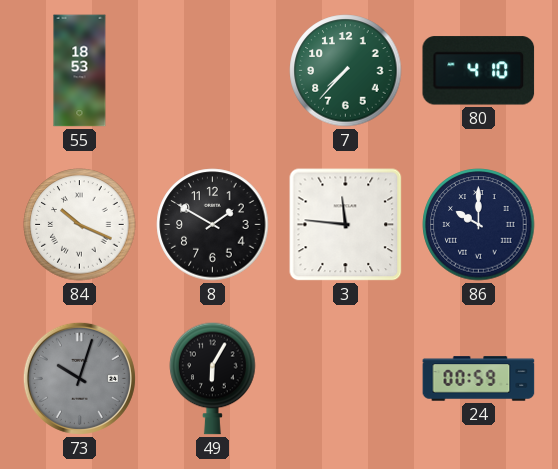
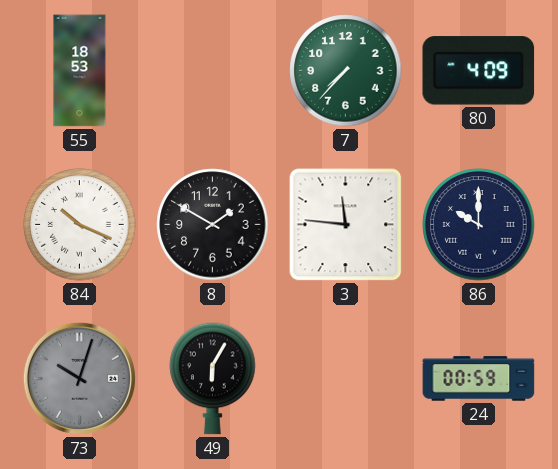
80: 4:10 -> 4:09 (479, 71)
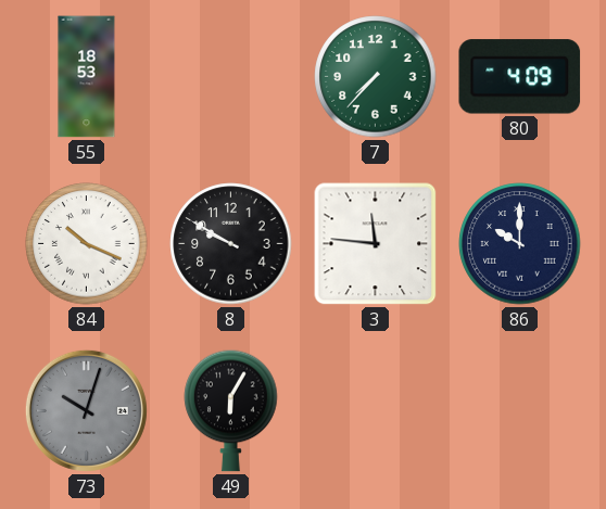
8: 1:50 -> 9:50 (231, 244)
24: 00:59 -> none (479, 379)
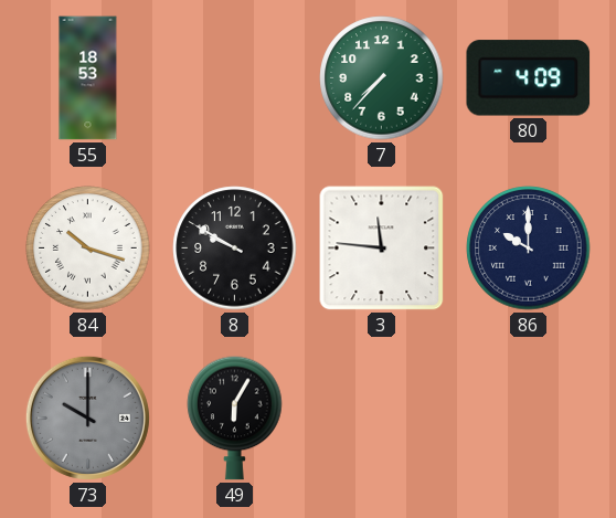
84: 10:19 -> 10:18 (88, 249)
73: 10:03 -> 10:00 (87, 417)
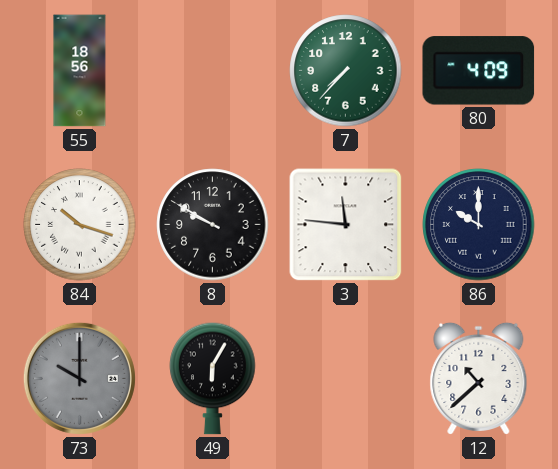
55: 18:53 -> 18:56 (80, 71)
12: none -> 10:38 (479, 378)
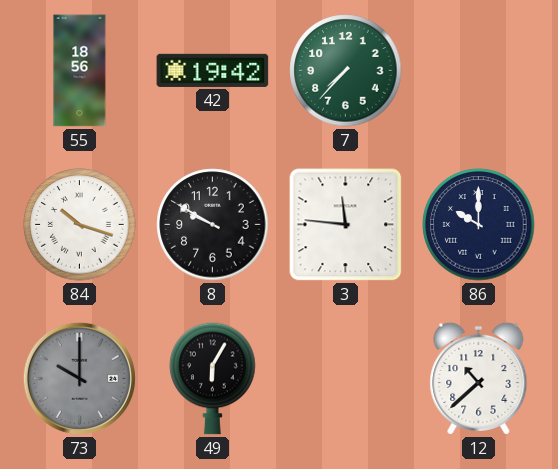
42: none -> 19:42 (213, 70)
80: 4:09 -> none (479, 71)
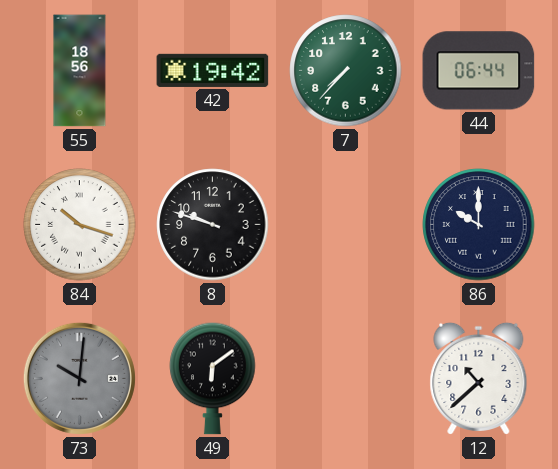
44: none -> 06:44 (479, 71)
8: 9:50 -> 9:48 (213, 225)
3: 11:46 -> none (346, 225)
73: 10:00 -> 10:01 (79, 378)
49: 6:05 -> 6:09 (213, 378)
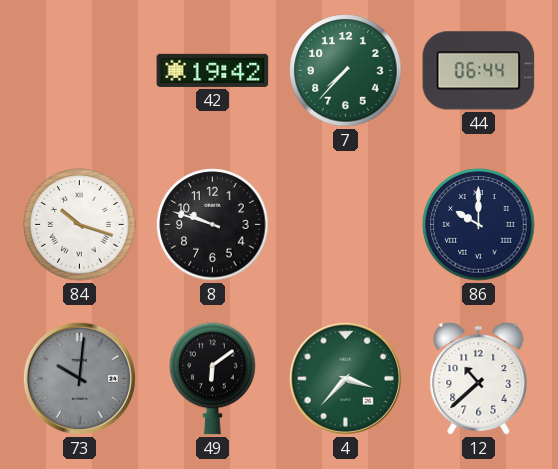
55: 18:56 -> none (80, 71)
4: none -> 3:37 (345, 378)
